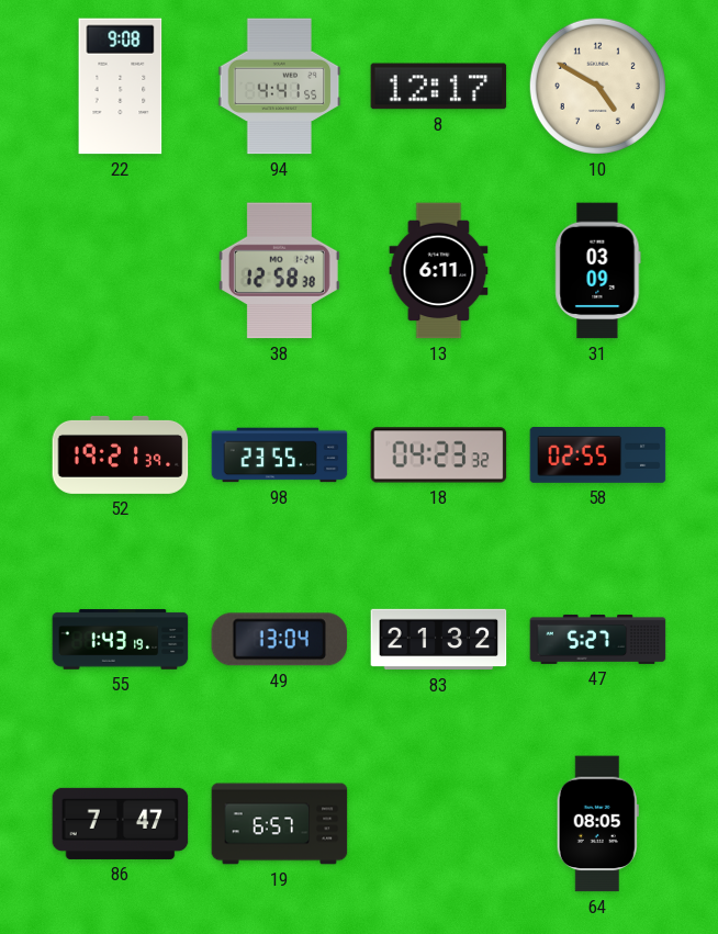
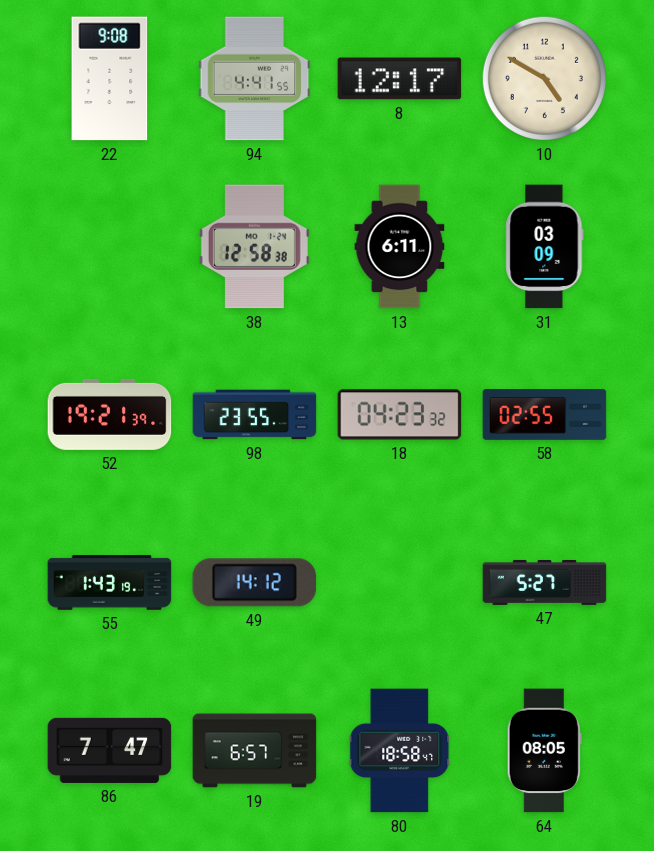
49: 13:04 -> 14:12 (255, 583)
83: 21:32 -> none (439, 640)
80: none -> 18:58 (400, 751)
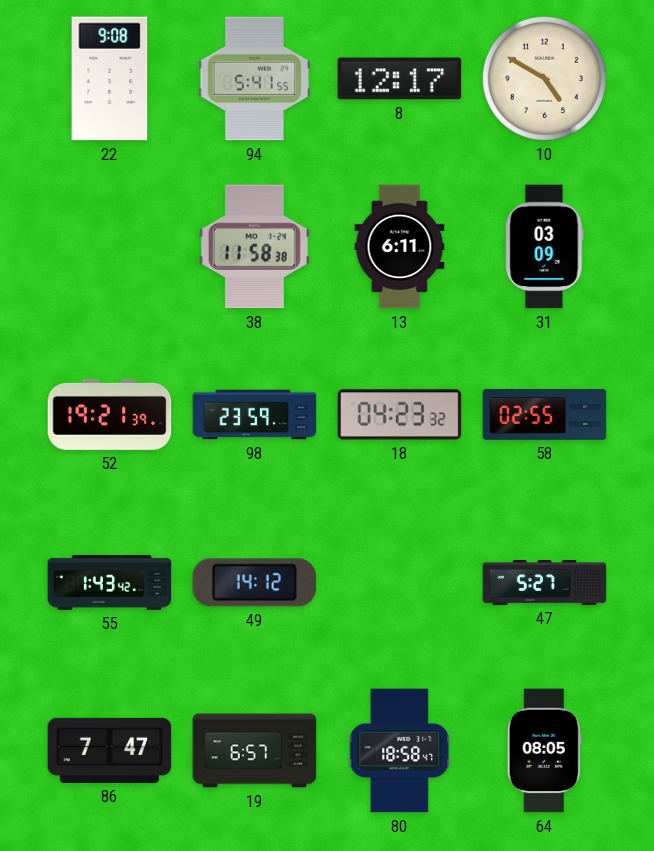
94: 4:41 -> 5:41 (255, 79)
38: 12:58 -> 11:58 (254, 247)
98: 23:55 -> 23:59 (255, 415)
55: 1:43:19 -> 1:43:42 (110, 583)
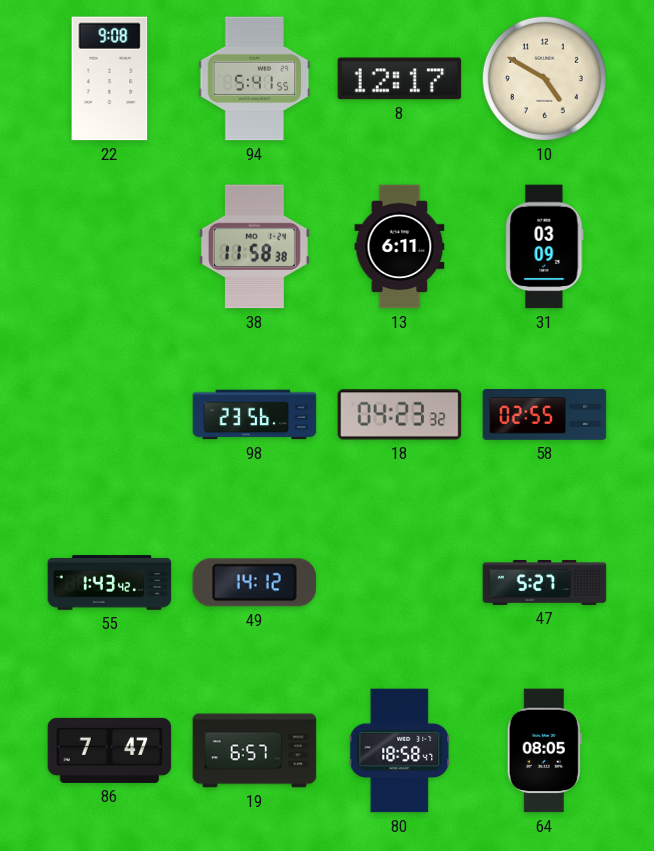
52: 19:21 -> none (110, 414)
98: 23:59 -> 23:56 (255, 415)
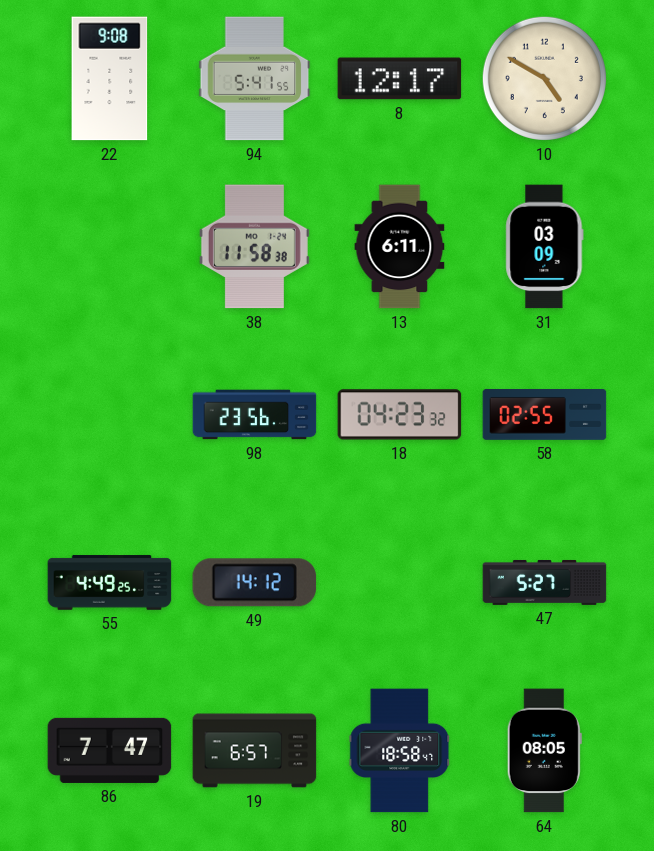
55: 1:43 -> 4:49 (110, 583)
